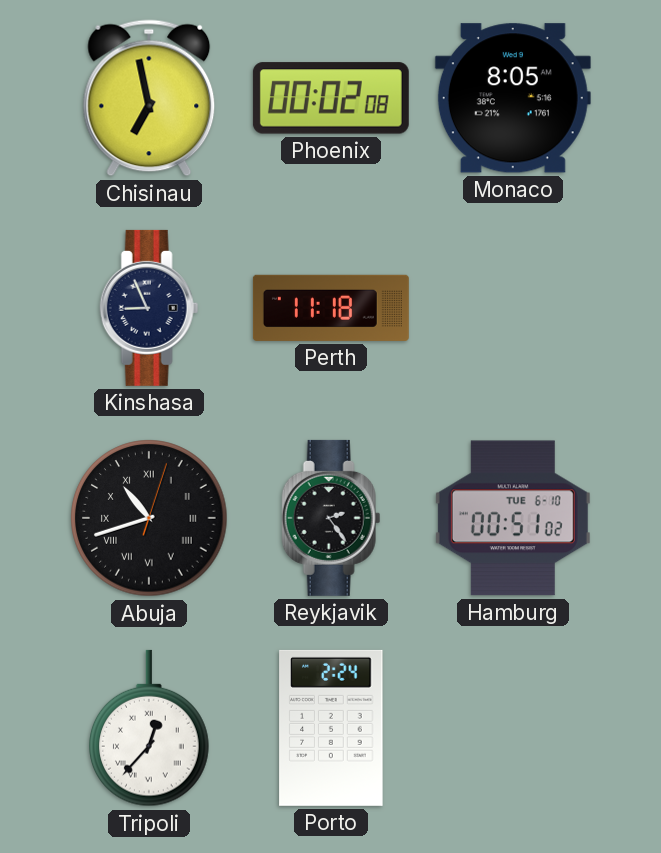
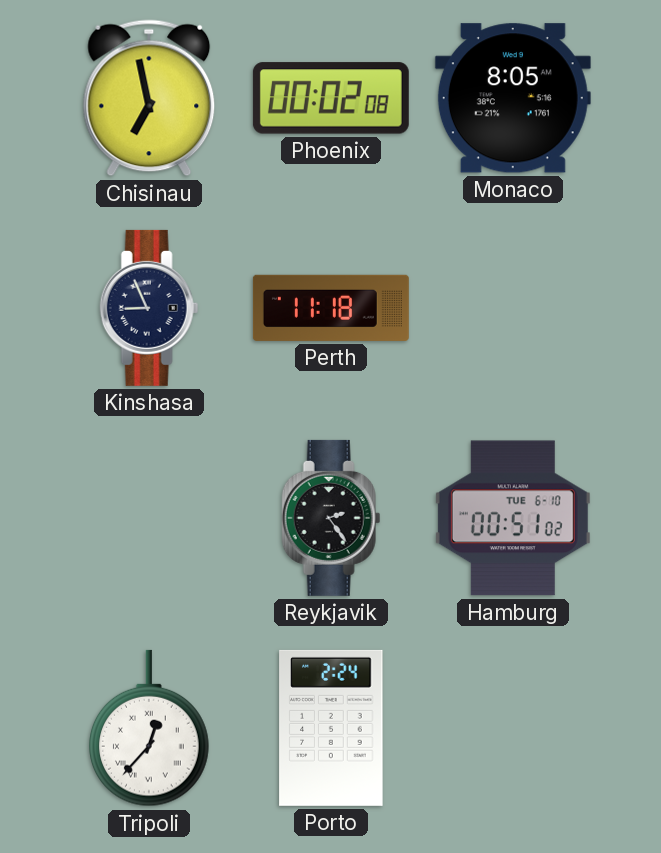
Abuja: 10:42 -> none (149, 518)
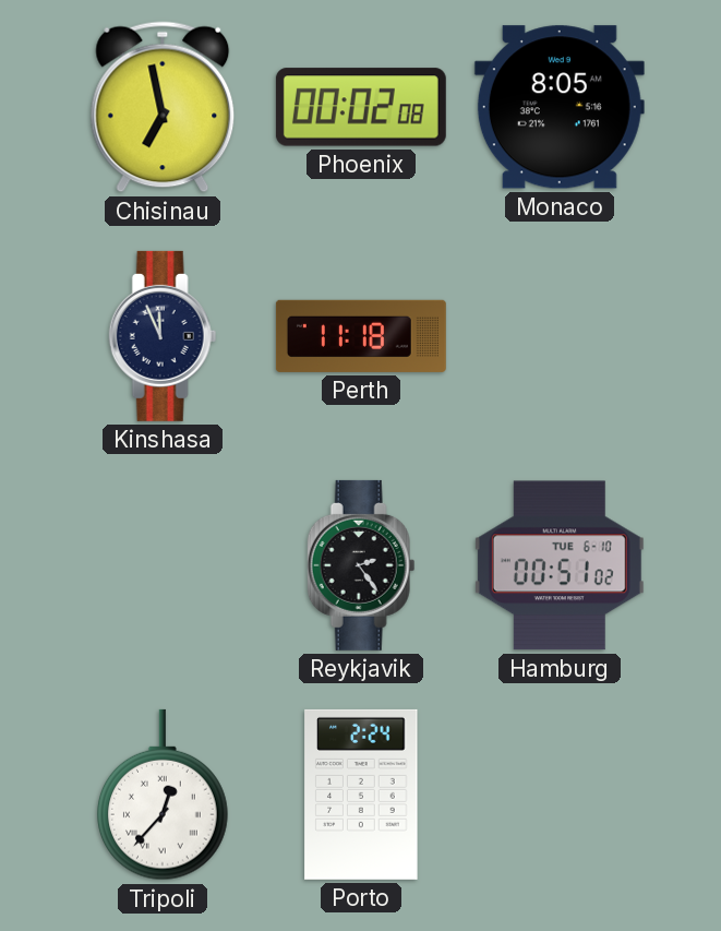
Kinshasa: 8:56 -> 11:56 (163, 336)
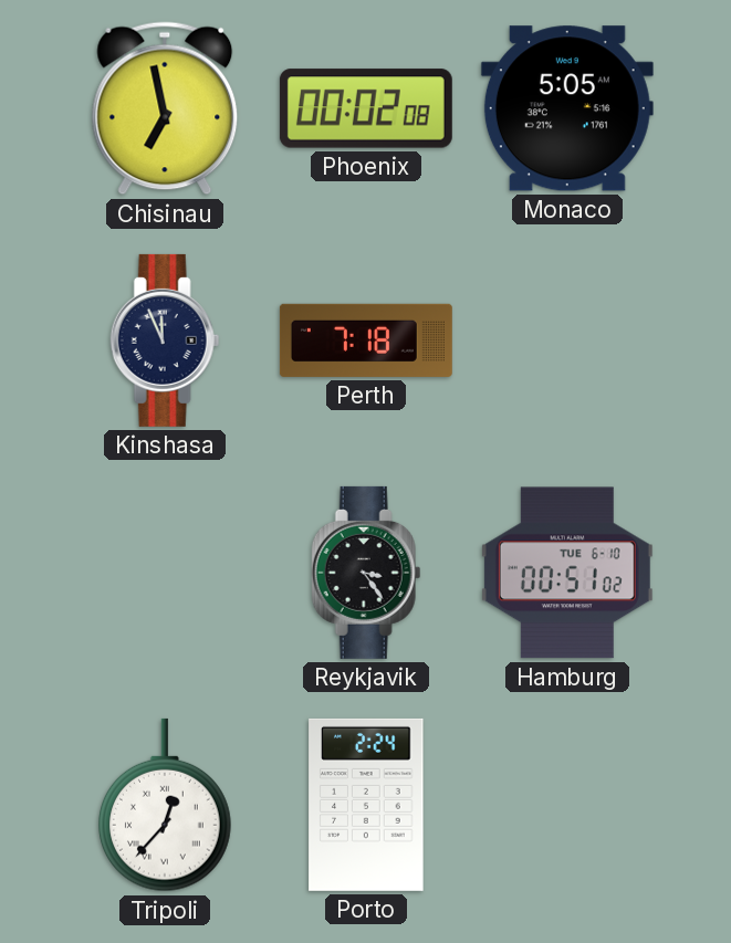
Monaco: 8:05 -> 5:05 (567, 108)
Perth: 11:18 -> 7:18 (366, 340)
Reykjavik: 2:24 -> 3:24 (366, 573)
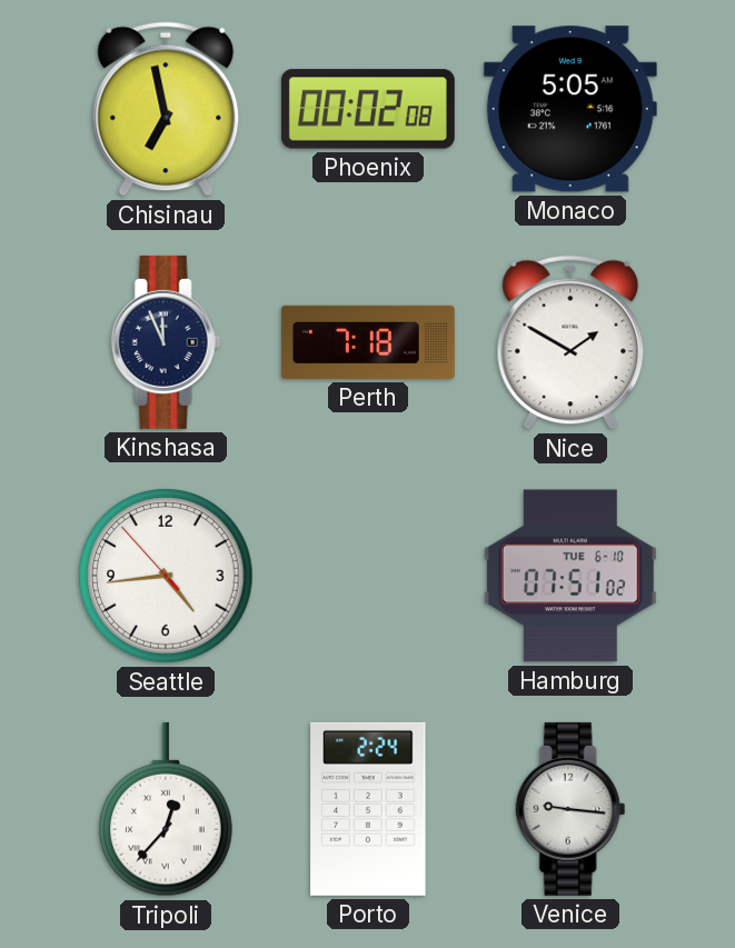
Nice: none -> 1:50 (570, 342)
Seattle: none -> 4:43 (166, 576)
Reykjavik: 3:24 -> none (366, 573)
Hamburg: 00:51 -> 07:51 (570, 576)
Venice: none -> 9:16 (570, 809)
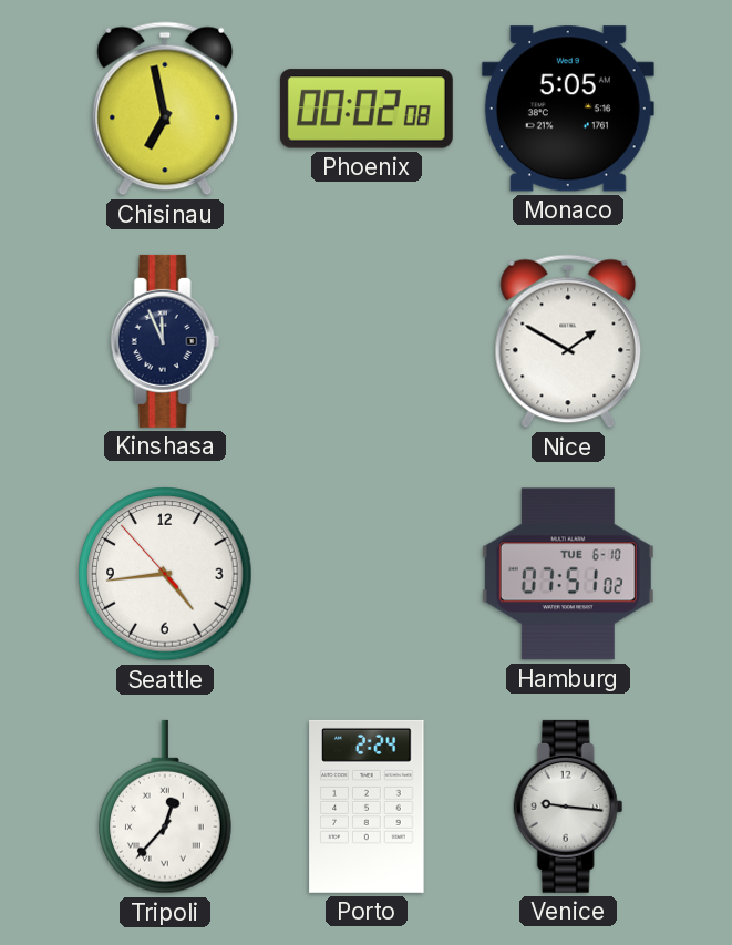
Perth: 7:18 -> none (368, 342)
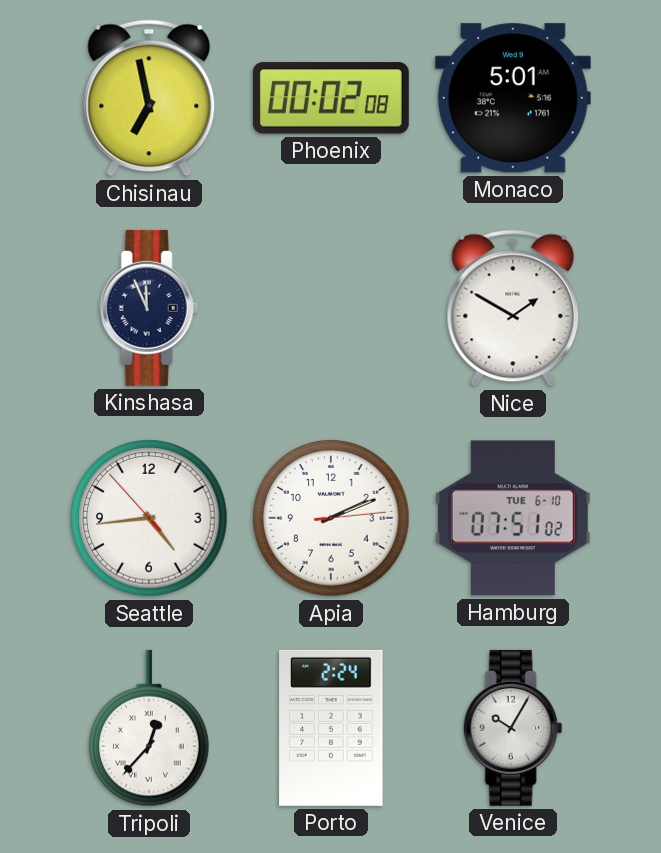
Monaco: 5:05 -> 5:01 (513, 98)
Apia: none -> 2:11 (331, 518)
Venice: 9:16 -> 10:05 (513, 728)
